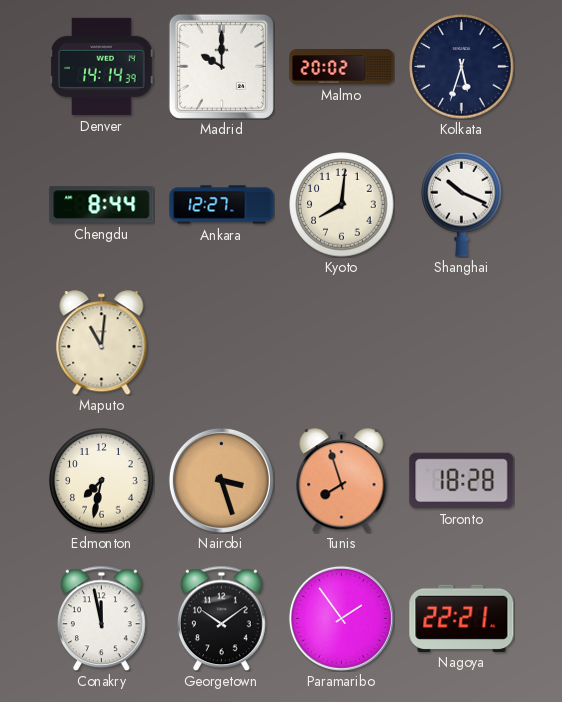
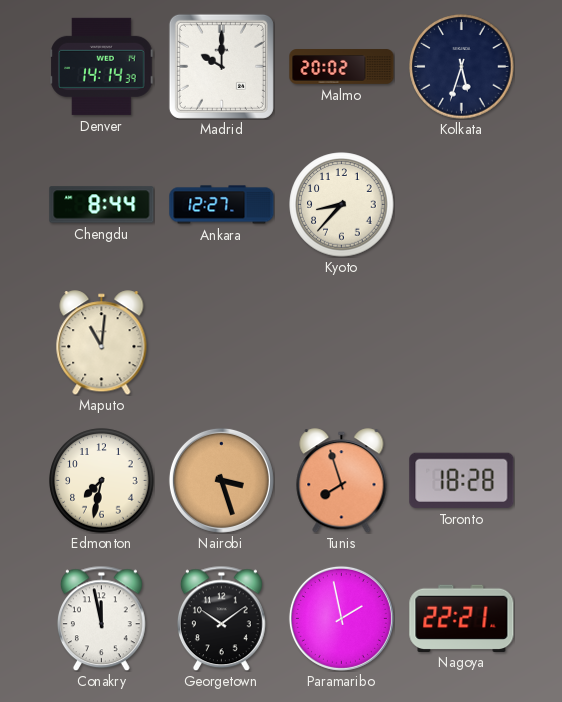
Kyoto: 8:01 -> 8:37 (342, 205)
Shanghai: 10:19 -> none (462, 204)
Paramaribo: 1:54 -> 1:58 (341, 618)
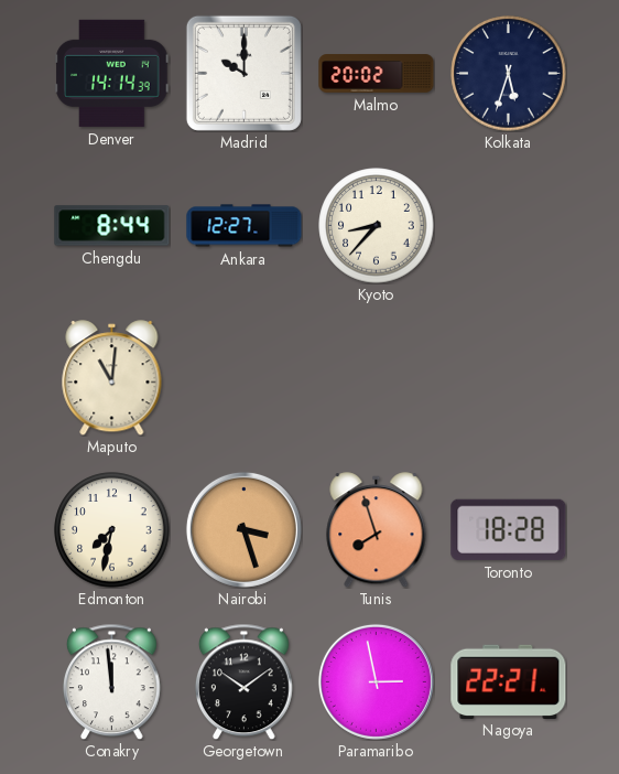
Conakry: 11:58 -> 11:59 (112, 681)
Paramaribo: 1:58 -> 2:58 (376, 681)
